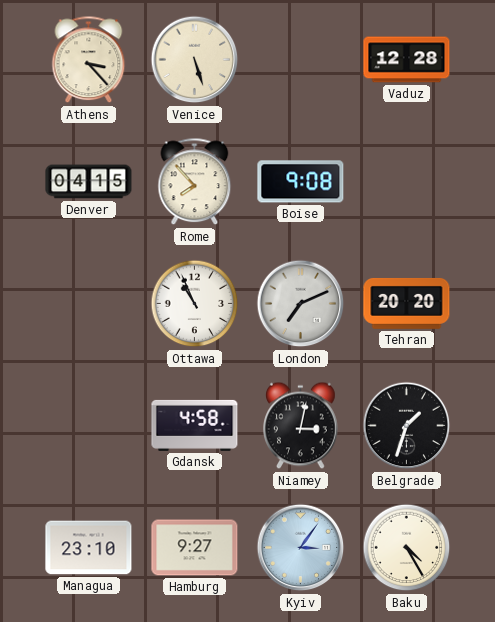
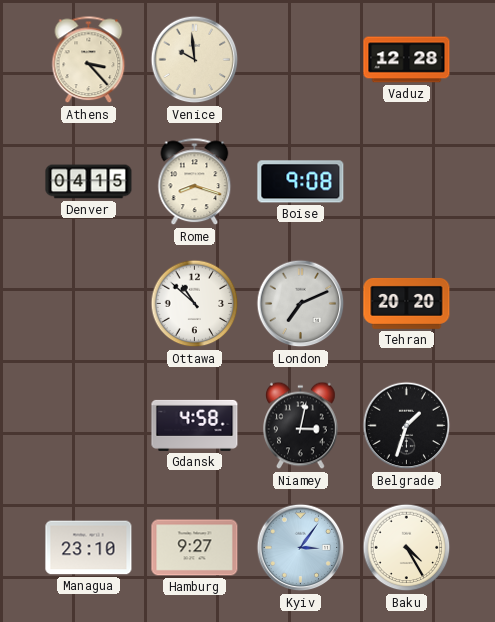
Venice: 5:27 -> 9:59 (195, 60)
Rome: 7:53 -> 8:18 (195, 182)
Ottawa: 10:56 -> 10:52 (195, 304)
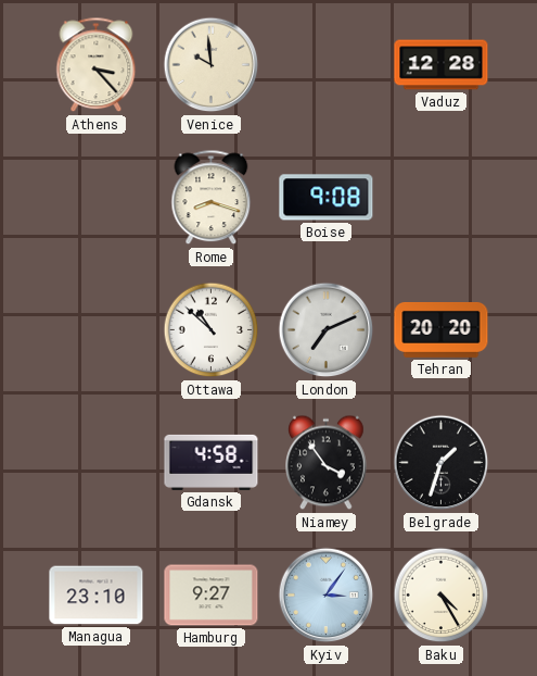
Denver: 04:15 -> none (89, 182)
Niamey: 3:02 -> 3:54 (327, 463)
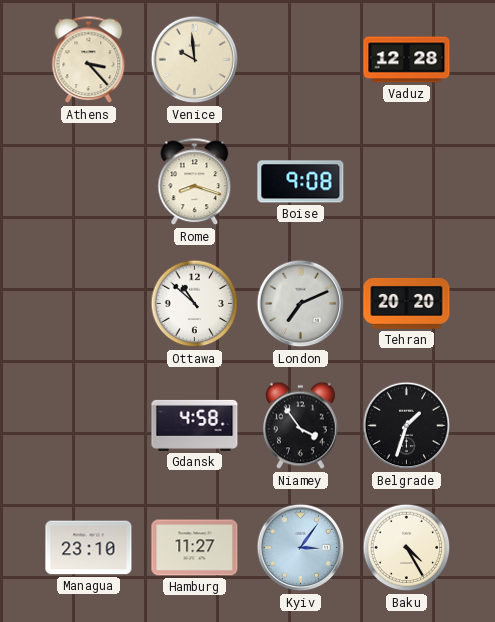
Hamburg: 9:27 -> 11:27 (195, 548)
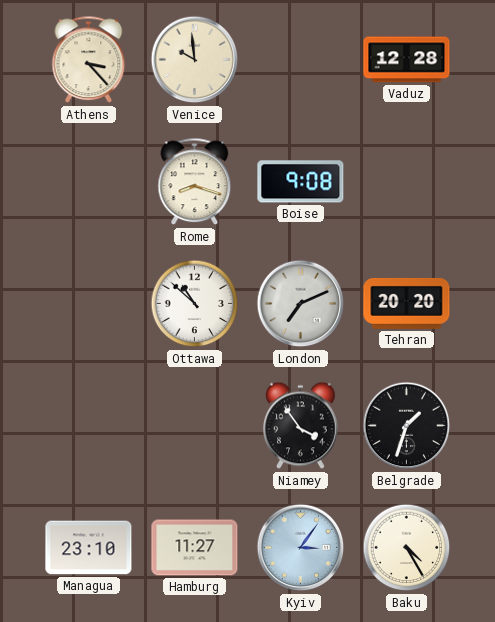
Gdansk: 4:58 -> none (195, 425)
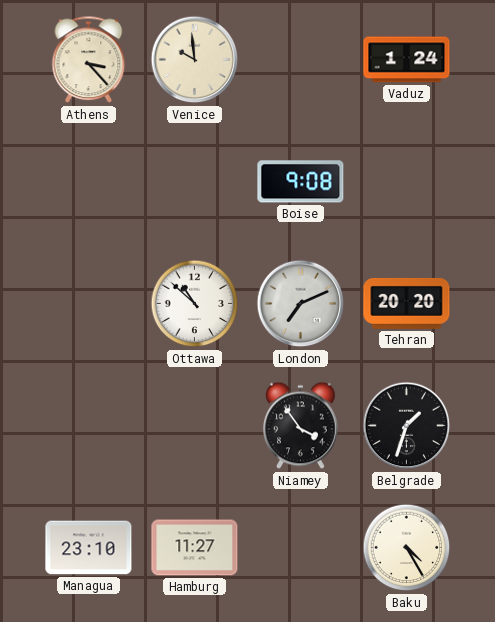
Vaduz: 12:28 -> 1:24 (407, 60)
Rome: 8:18 -> none (195, 182)
Kyiv: 3:06 -> none (301, 548)
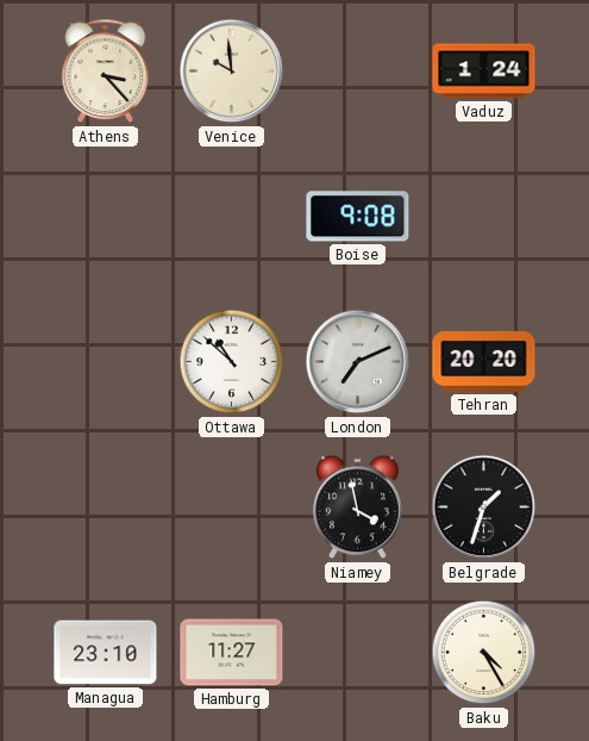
Niamey: 3:54 -> 3:58 (358, 508)
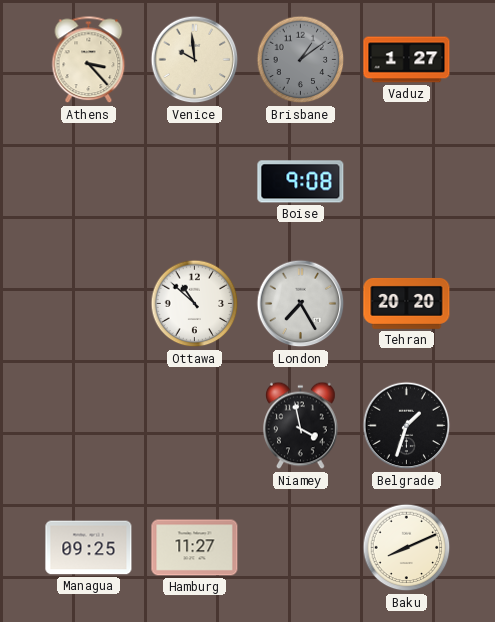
Brisbane: none -> 1:09 (301, 60)
Vaduz: 1:24 -> 1:27 (407, 60)
London: 7:11 -> 7:25 (301, 304)
Managua: 23:10 -> 09:25 (89, 548)
Baku: 4:25 -> 8:11 (407, 548)
